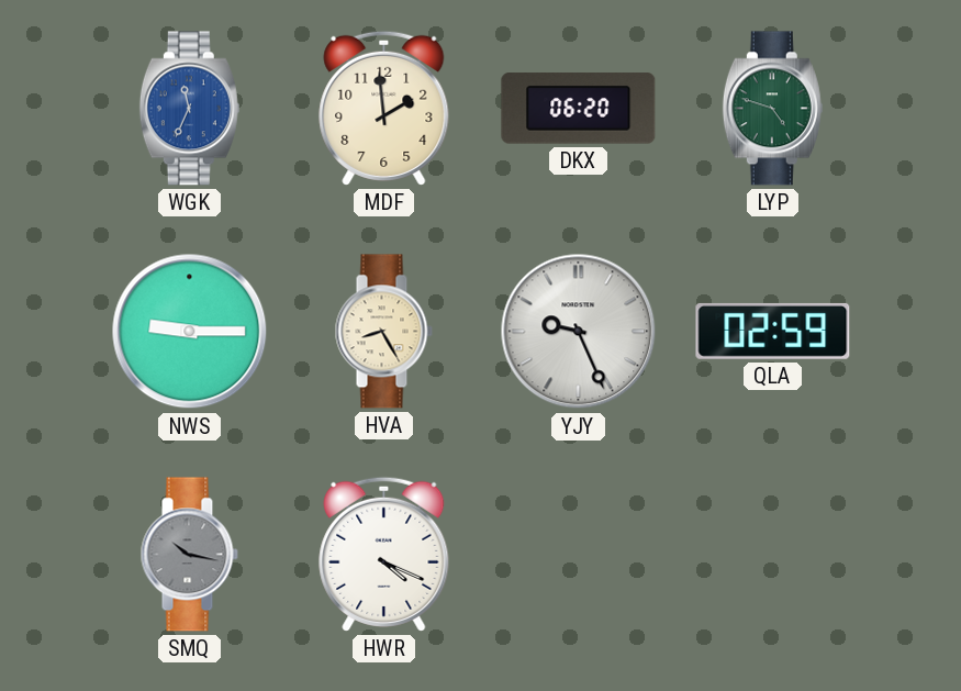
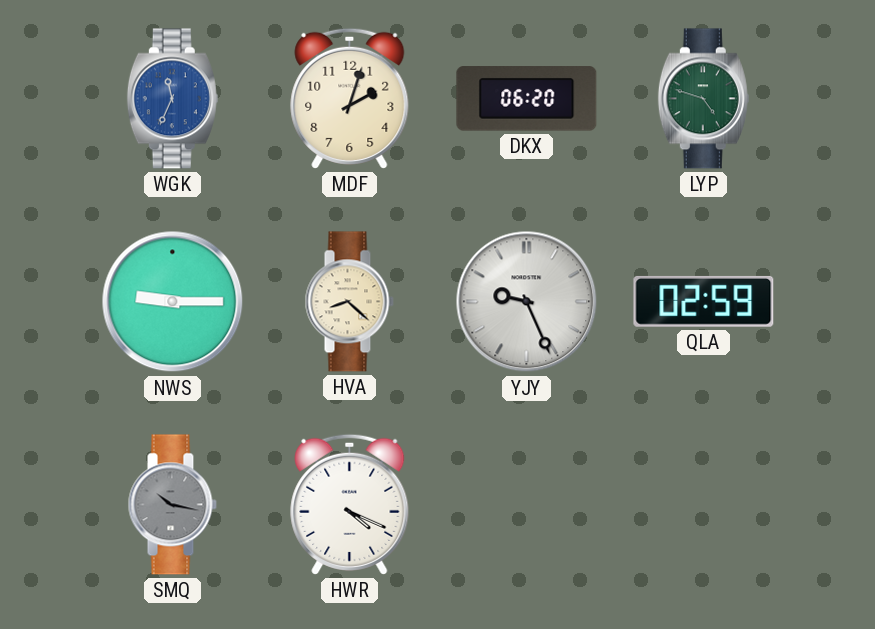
MDF: 1:59 -> 2:03 (350, 98)
HVA: 8:25 -> 8:22 (349, 302)
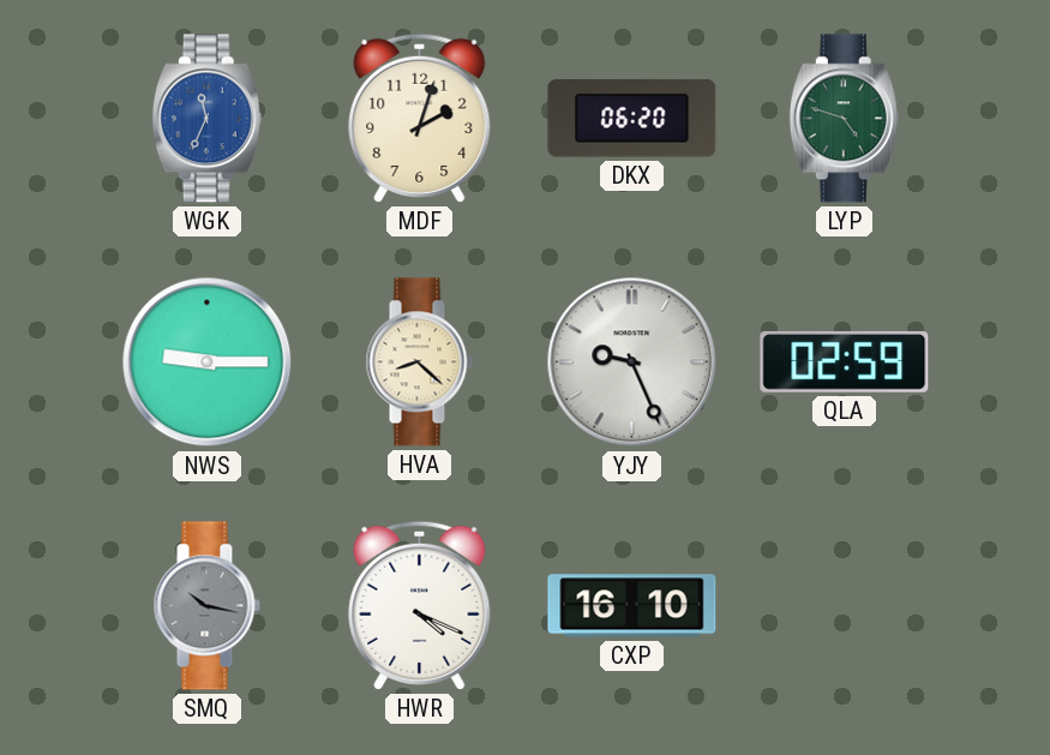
CXP: none -> 16:10 (632, 606)
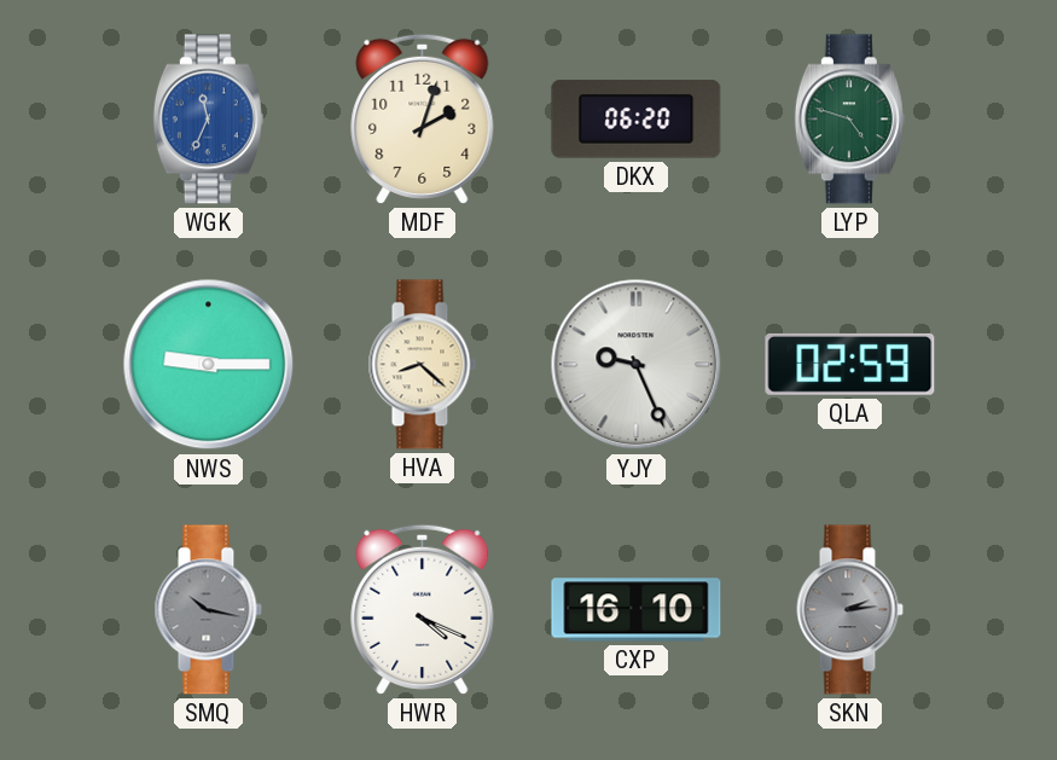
SKN: none -> 2:14 (849, 610)
